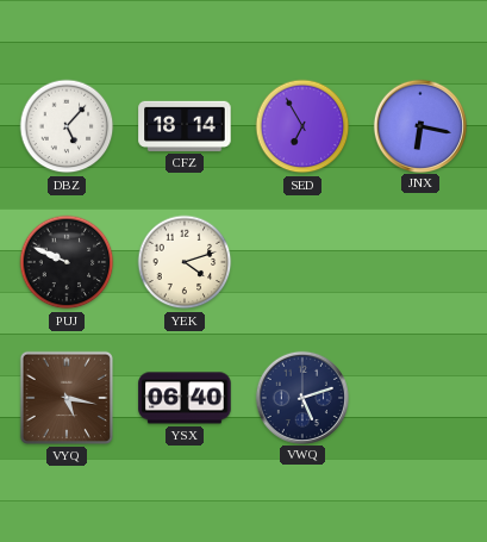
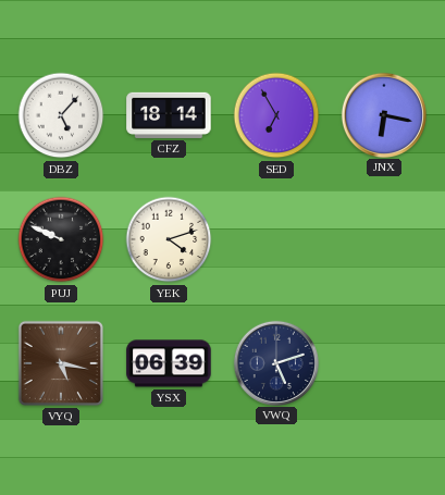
YSX: 06:40 -> 06:39 (169, 363)
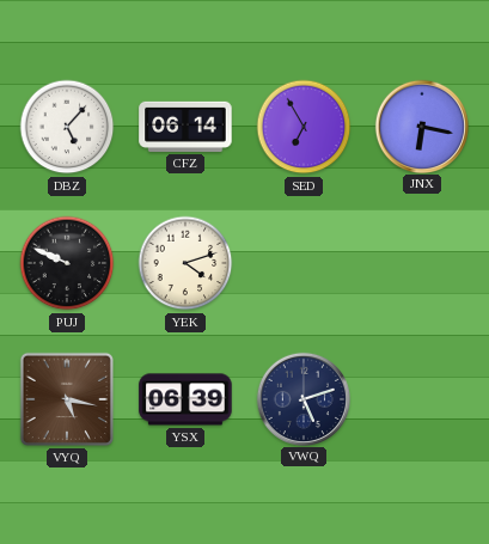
CFZ: 18:14 -> 06:14 (185, 127)
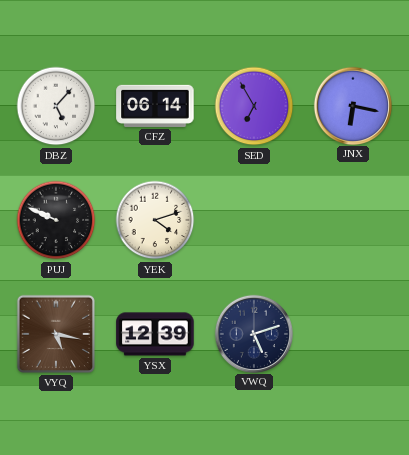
YSX: 06:39 -> 12:39 (155, 334)
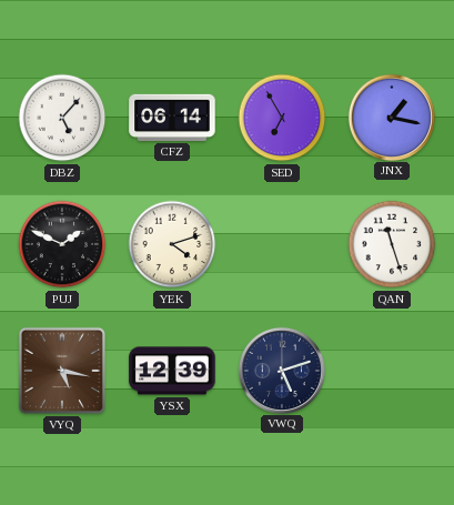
JNX: 6:17 -> 1:17 (391, 117)
PUJ: 9:49 -> 1:49 (62, 244)
QAN: none -> 11:27 (392, 244)
